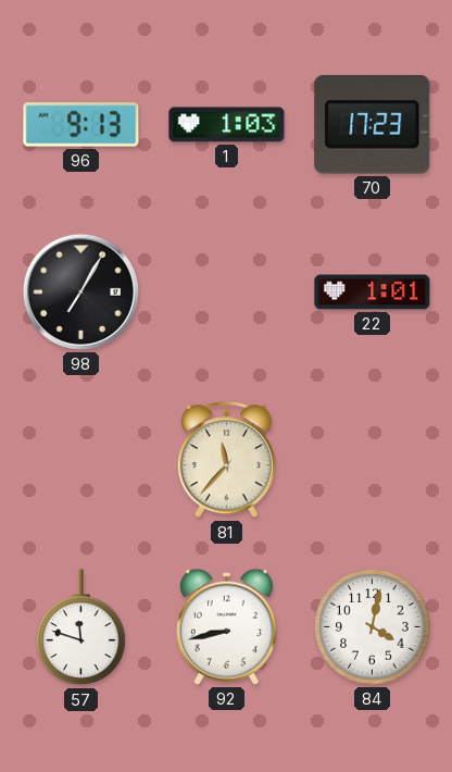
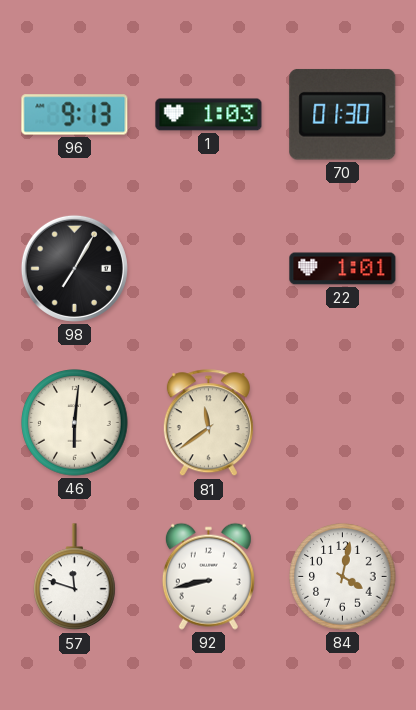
70: 17:23 -> 01:30 (343, 114)
46: none -> 6:01 (75, 423)
81: 11:37 -> 11:39 (208, 423)
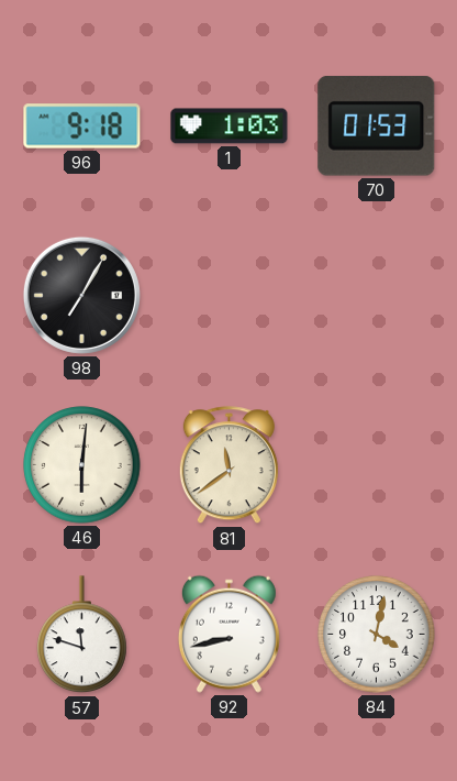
96: 9:13 -> 9:18 (82, 127)
70: 01:30 -> 01:53 (377, 125)
22: 1:01 -> none (343, 269)
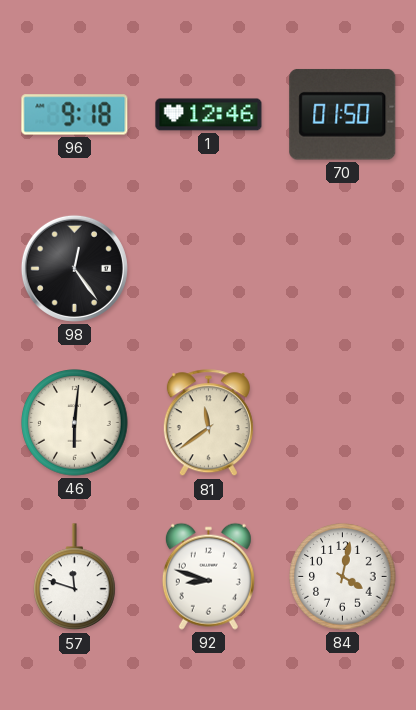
1: 1:03 -> 12:46 (209, 115)
70: 01:53 -> 01:50 (343, 114)
98: 7:05 -> 12:24 (74, 268)
92: 8:43 -> 8:48 (208, 576)
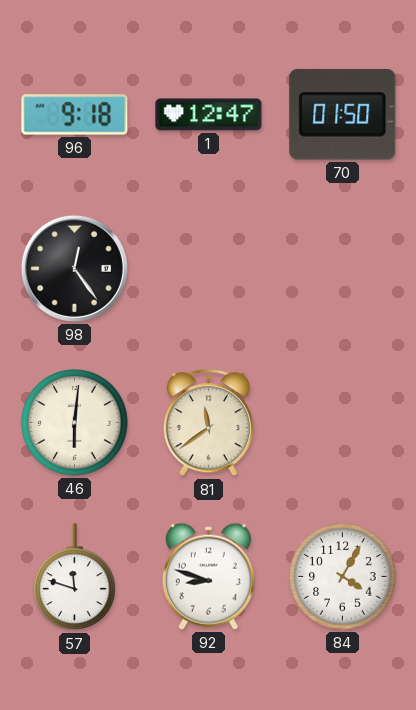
1: 12:46 -> 12:47 (209, 115)
84: 4:02 -> 4:05 (343, 577)
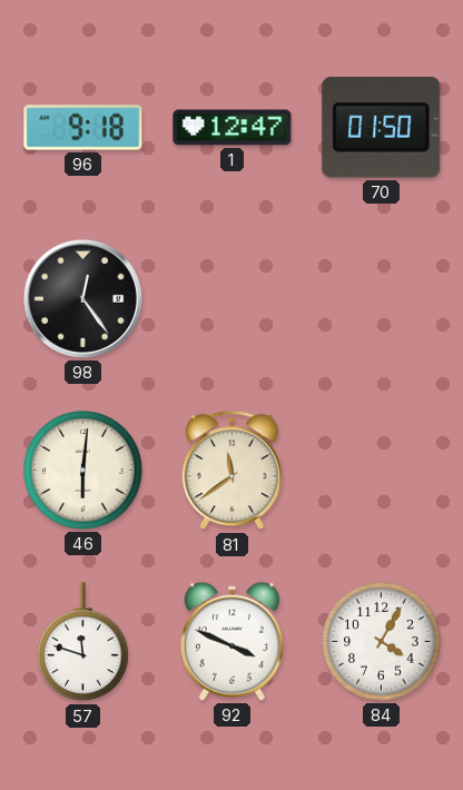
92: 8:48 -> 3:49 (231, 641)
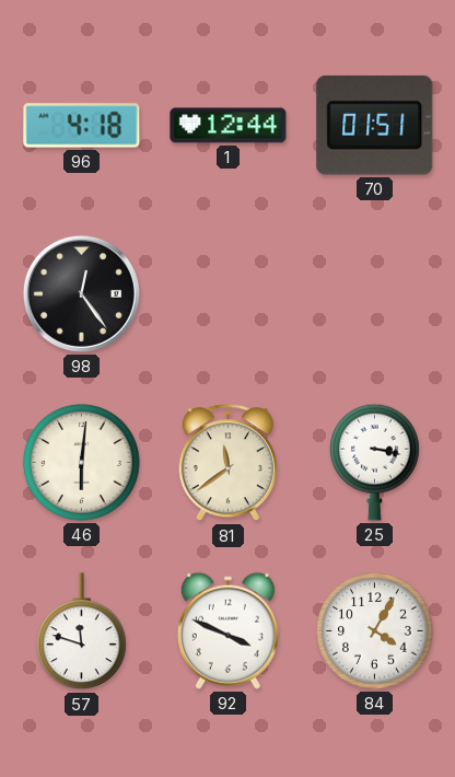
96: 9:18 -> 4:18 (82, 126)
1: 12:47 -> 12:44 (229, 126)
70: 01:50 -> 01:51 (375, 125)
25: none -> 3:17 (375, 462)
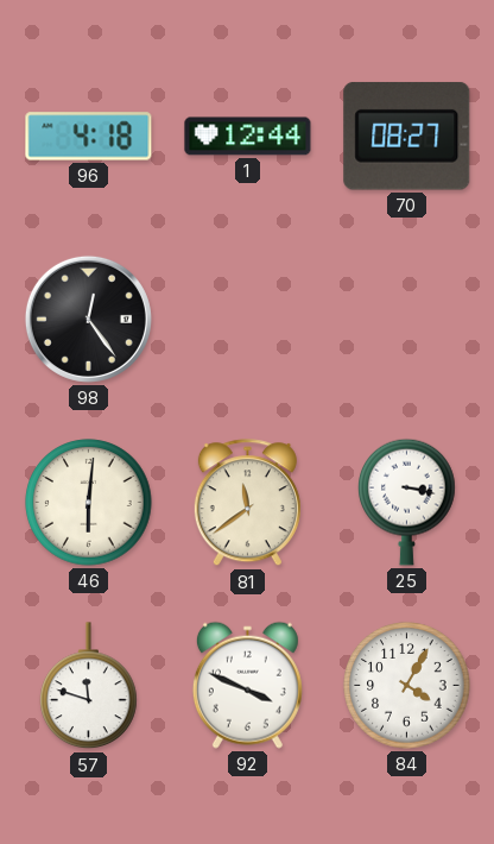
70: 01:51 -> 08:27 (407, 136)
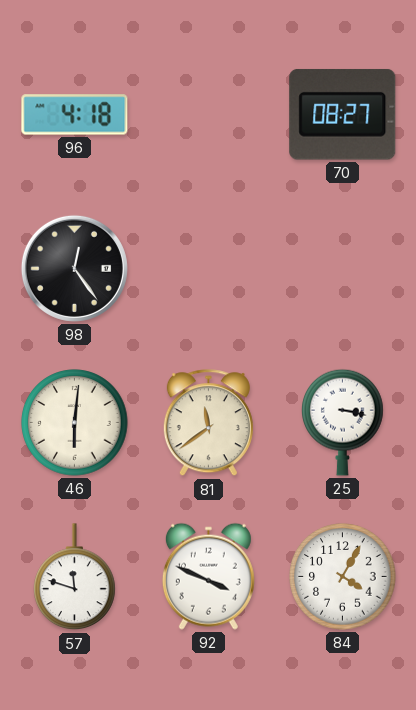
1: 12:44 -> none (248, 137)
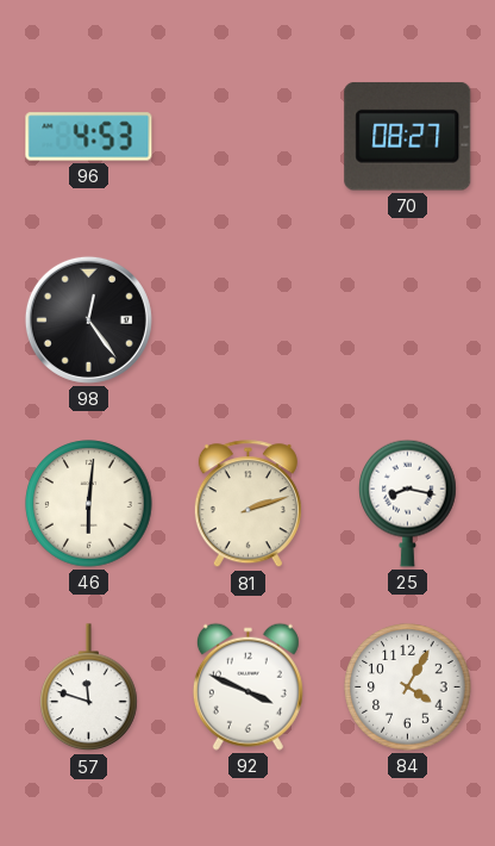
96: 4:18 -> 4:53 (89, 137)
81: 11:39 -> 2:12 (248, 504)
25: 3:17 -> 8:17 (408, 503)
